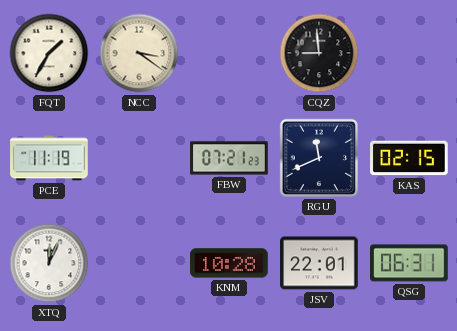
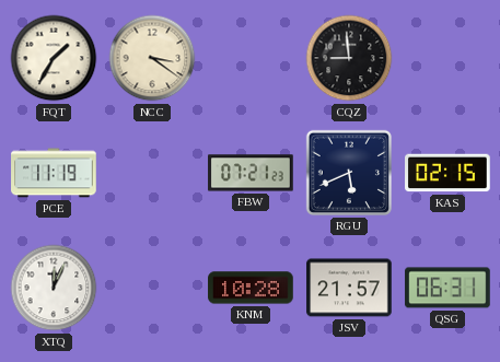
RGU: 11:41 -> 5:41 (349, 173)
JSV: 22:01 -> 21:57 (349, 288)
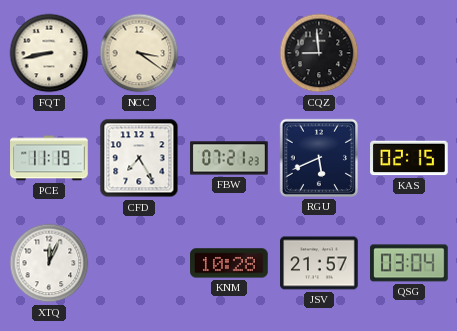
FQT: 1:35 -> 8:43 (49, 53)
CFD: none -> 7:25 (139, 158)
QSG: 06:31 -> 03:04 (409, 263)
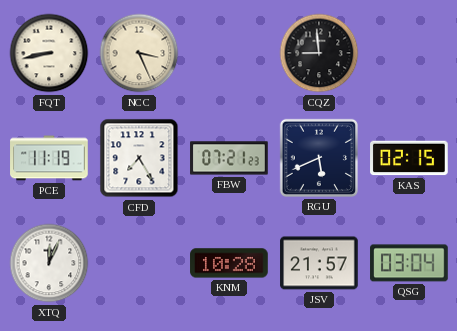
NCC: 3:21 -> 3:26 (139, 53)
